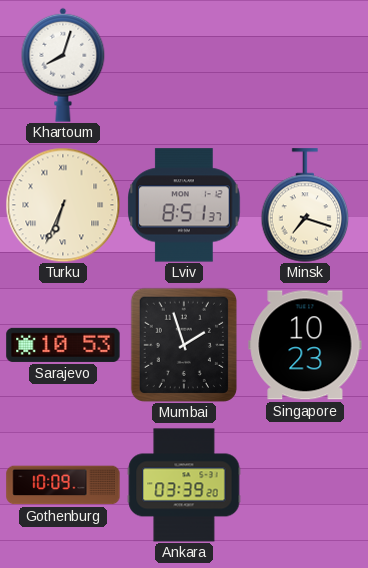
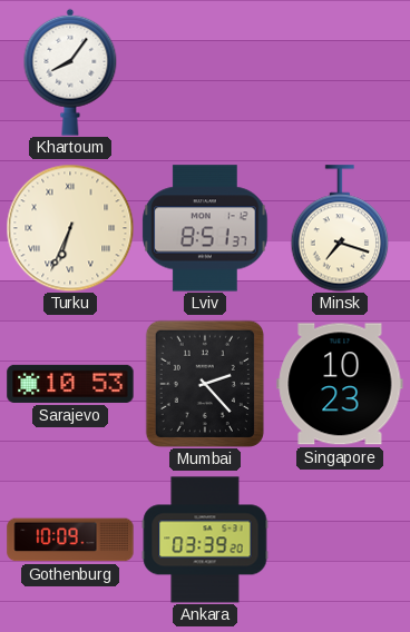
Khartoum: 8:03 -> 8:06 (70, 72)
Mumbai: 1:57 -> 2:23 (205, 384)
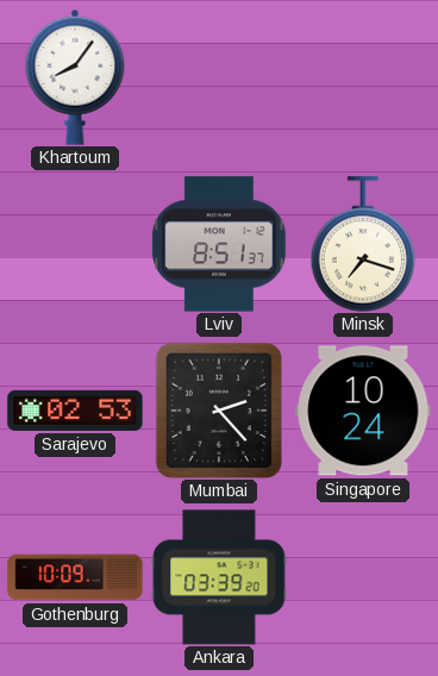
Turku: 6:34 -> none (70, 228)
Sarajevo: 10:53 -> 02:53 (75, 411)
Singapore: 10:23 -> 10:24 (363, 411)
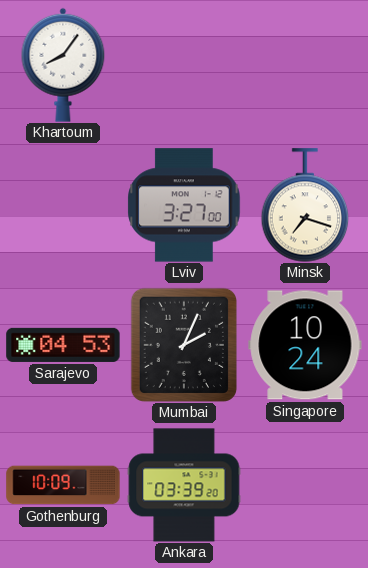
Lviv: 8:51 -> 3:27 (184, 205)
Sarajevo: 02:53 -> 04:53 (63, 345)
Mumbai: 2:23 -> 2:04 (184, 345)
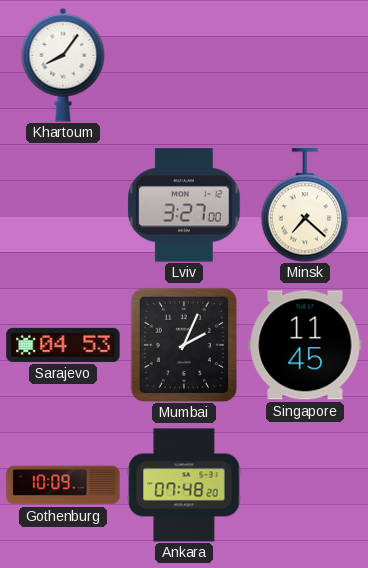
Minsk: 7:18 -> 7:22 (305, 205)
Singapore: 10:24 -> 11:45 (305, 345)
Ankara: 03:39 -> 07:48 (184, 485)
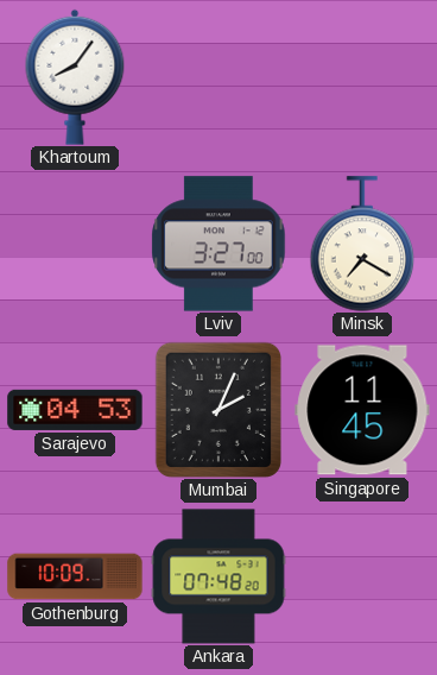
Minsk: 7:22 -> 7:20 (362, 244)
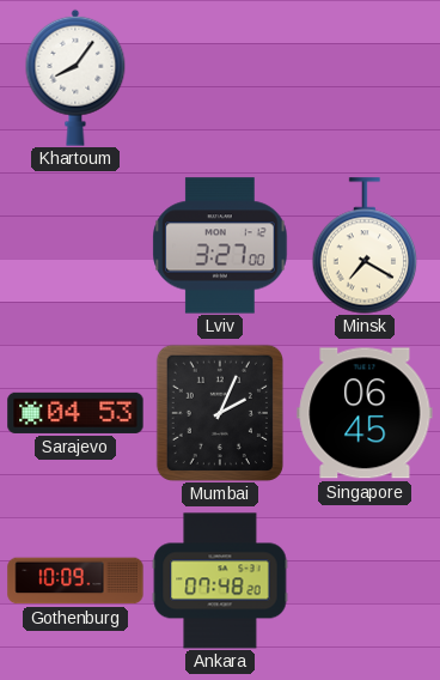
Singapore: 11:45 -> 06:45 (365, 413)
